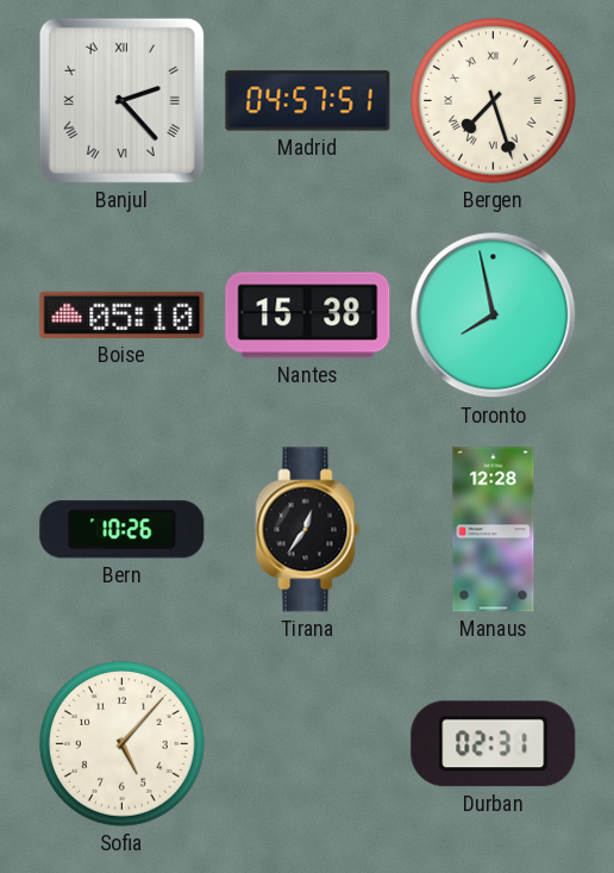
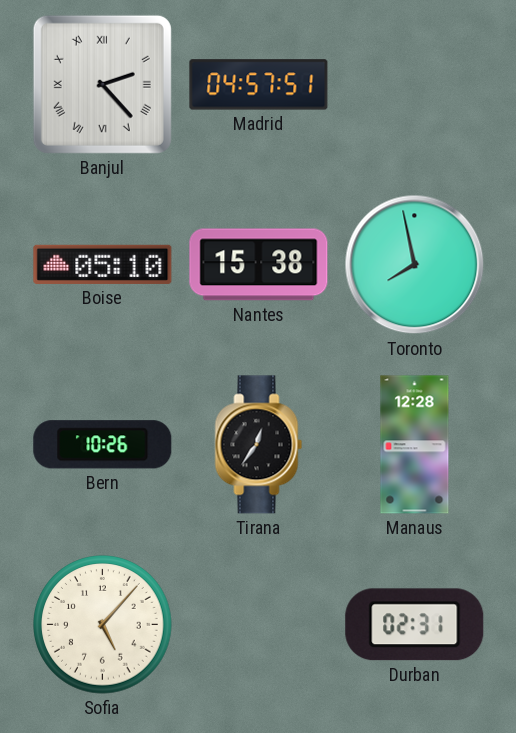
Bergen: 7:27 -> none (494, 101)
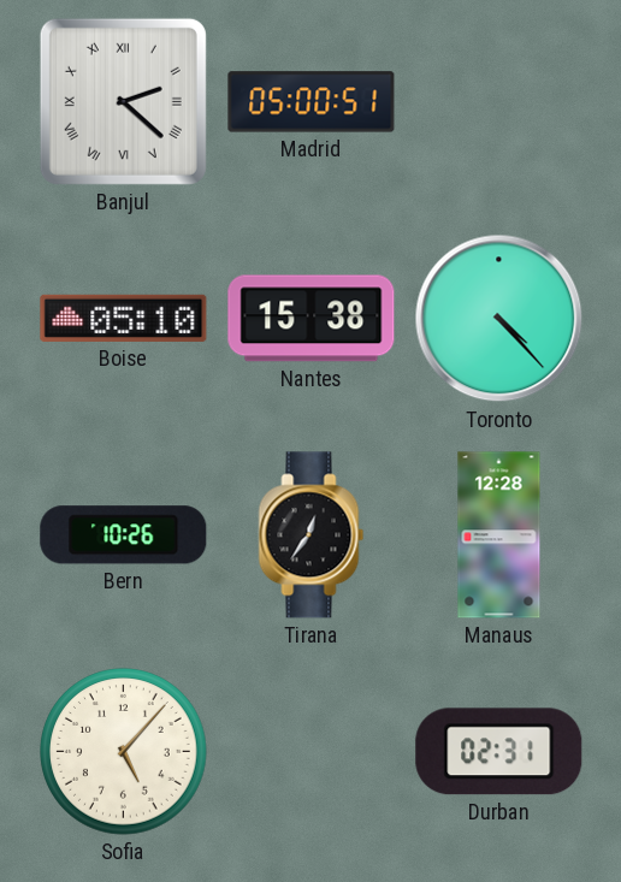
Banjul: 2:23 -> 2:22 (123, 101)
Madrid: 04:57 -> 05:00 (312, 102)
Toronto: 7:58 -> 4:23 (499, 319)
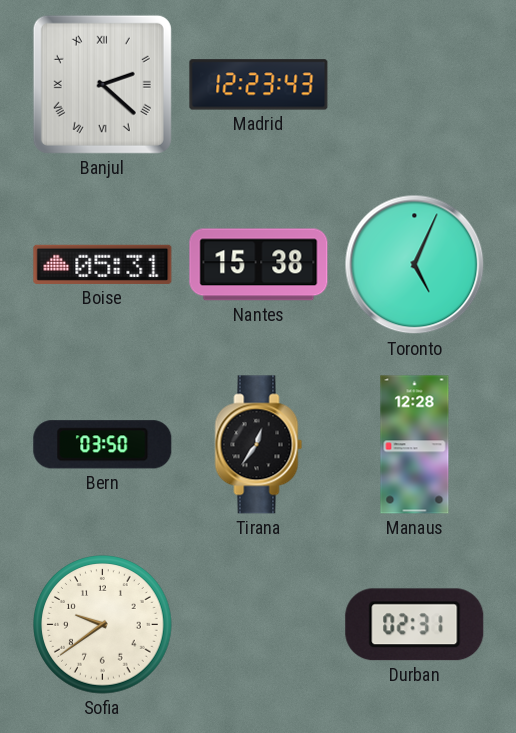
Madrid: 05:00 -> 12:23 (259, 85)
Boise: 05:10 -> 05:31 (103, 264)
Toronto: 4:23 -> 5:04 (415, 265)
Bern: 10:26 -> 03:50 (103, 445)
Sofia: 5:07 -> 9:39 (103, 625)
